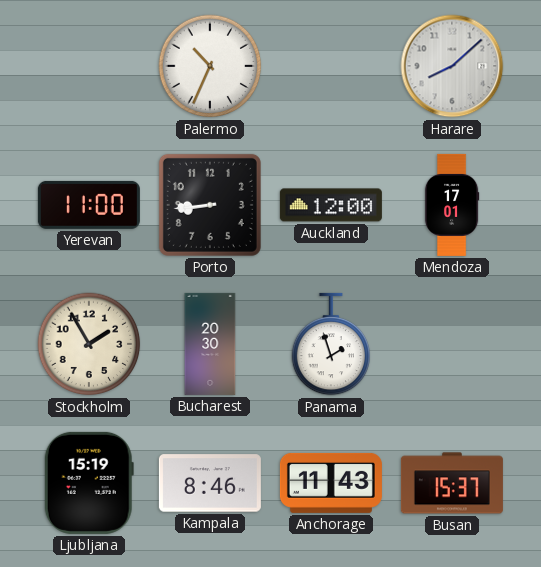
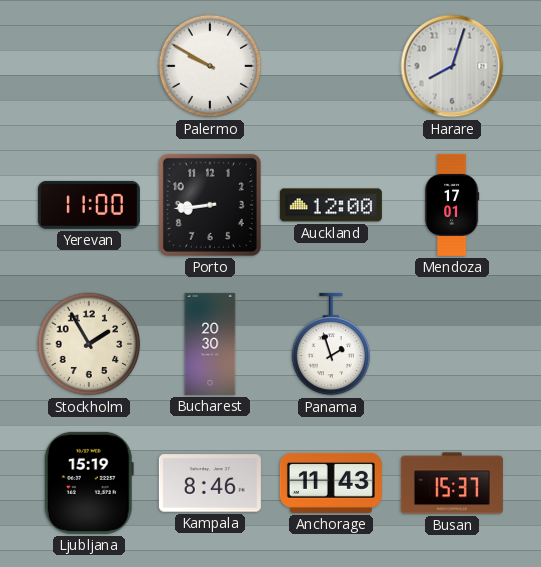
Palermo: 10:34 -> 9:50 (210, 66)
Harare: 8:08 -> 8:03 (452, 66)
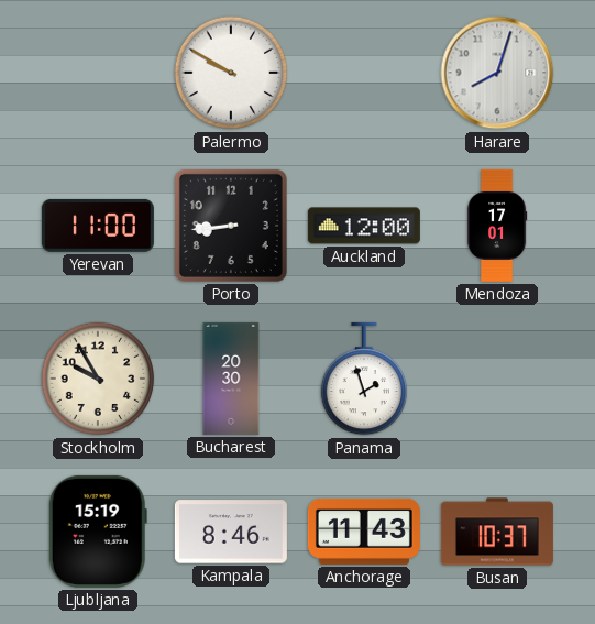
Stockholm: 1:55 -> 9:55 (98, 379)
Busan: 15:37 -> 10:37 (497, 532)
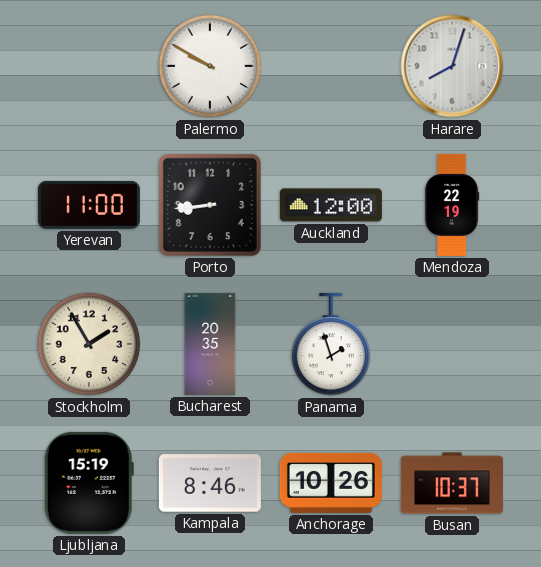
Mendoza: 17:01 -> 22:19 (452, 205)
Stockholm: 9:55 -> 1:55 (89, 344)
Bucharest: 20:30 -> 20:35 (210, 344)
Anchorage: 11:43 -> 10:26 (331, 483)
